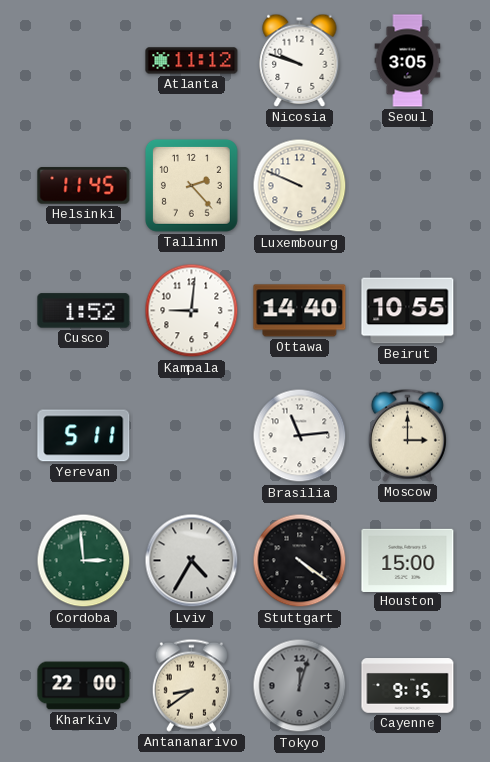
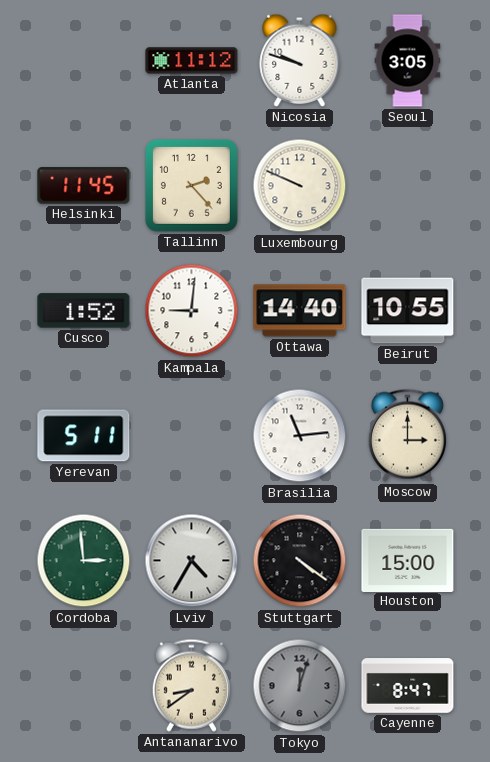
Kharkiv: 22:00 -> none (84, 686)
Cayenne: 9:15 -> 8:47 (408, 686)
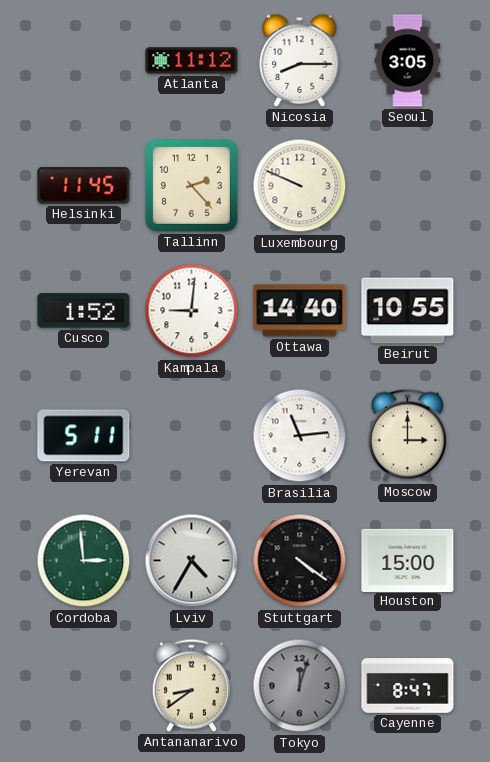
Nicosia: 9:48 -> 8:15 (300, 60)
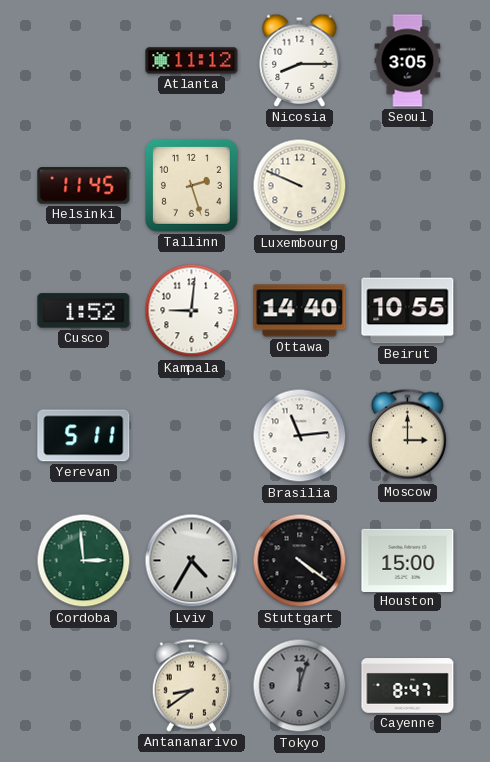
Tallinn: 2:23 -> 2:27 (191, 185)
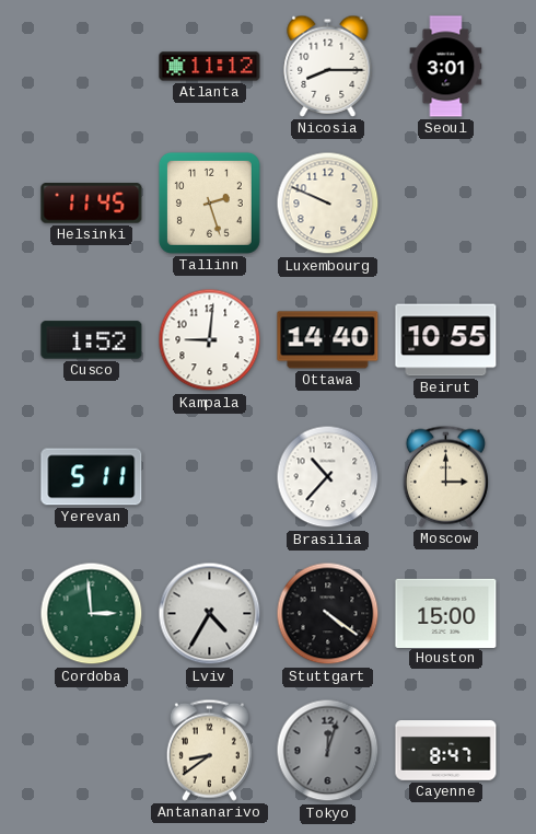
Seoul: 3:05 -> 3:01 (446, 67)
Brasilia: 11:14 -> 10:37 (328, 477)
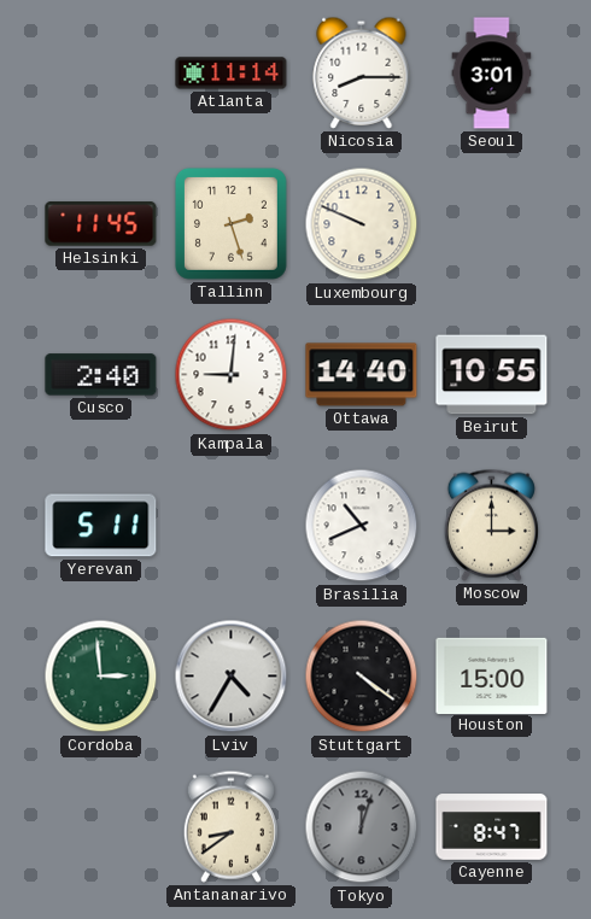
Atlanta: 11:12 -> 11:14 (232, 74)
Cusco: 1:52 -> 2:40 (101, 375)
Brasilia: 10:37 -> 10:41 (362, 526)
